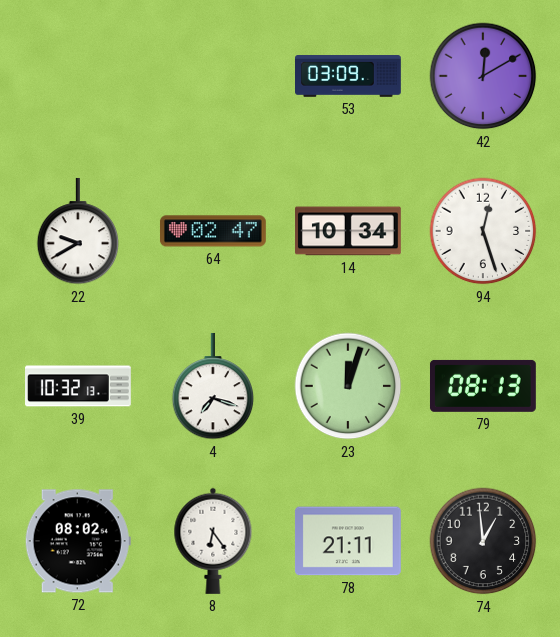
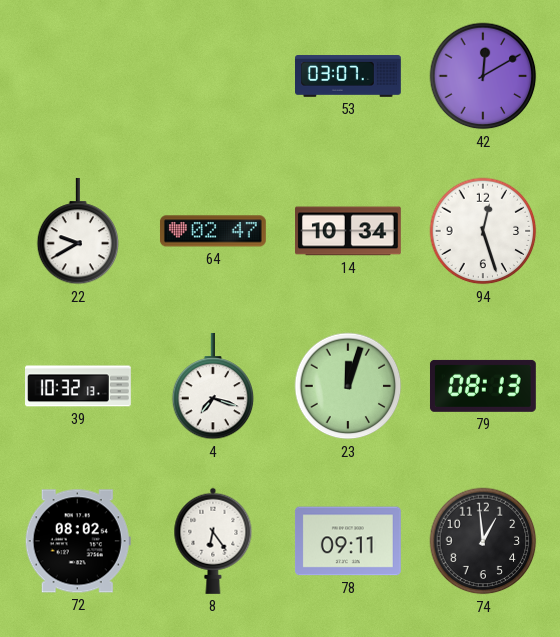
53: 03:09 -> 03:07 (349, 77)
78: 21:11 -> 09:11 (348, 541)
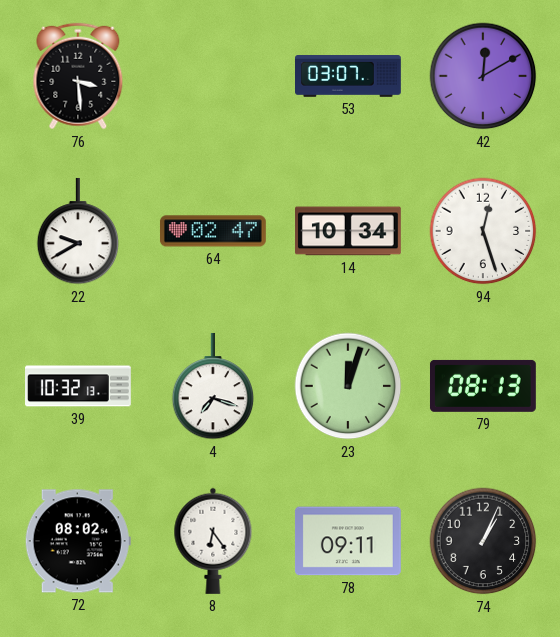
76: none -> 3:29 (78, 76)
74: 12:59 -> 1:04 (483, 541)
